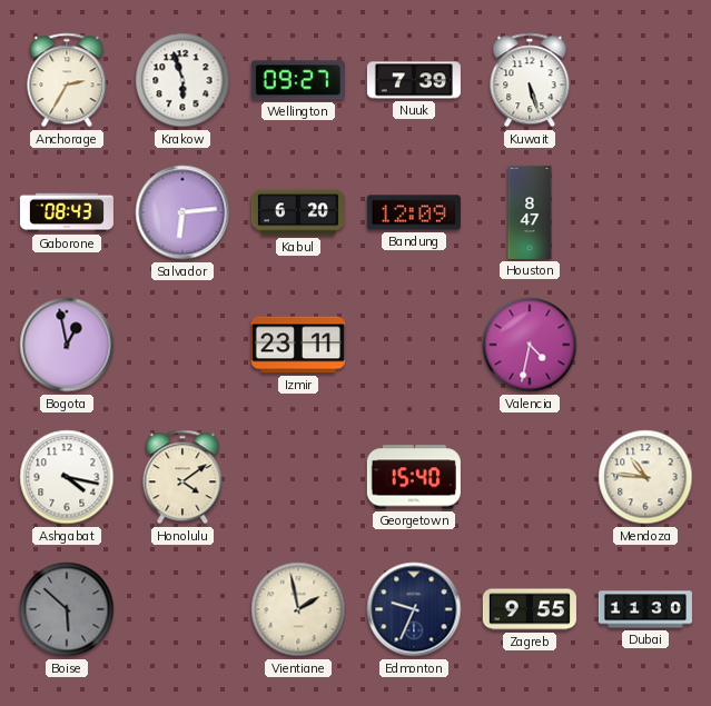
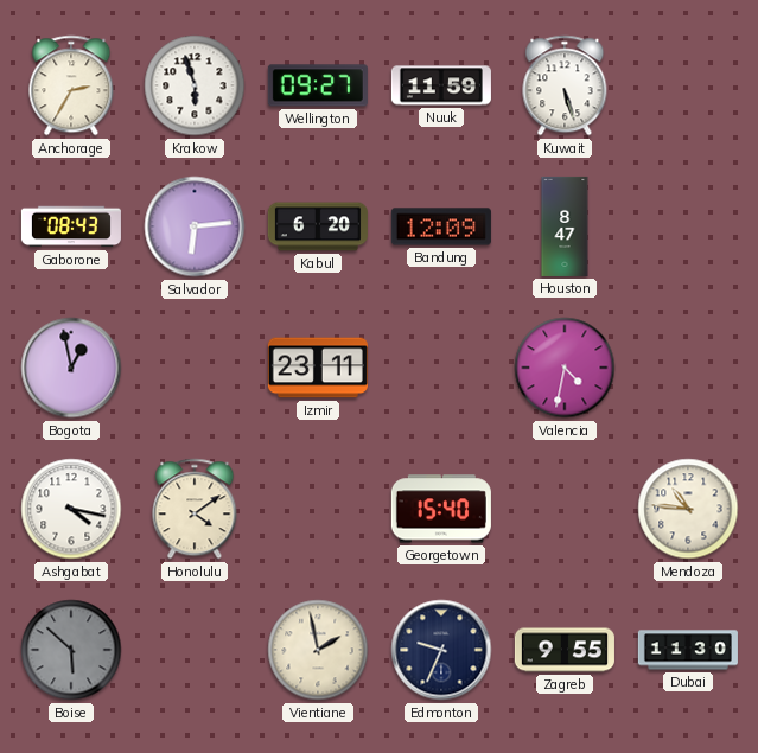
Nuuk: 7:39 -> 11:59 (441, 85)
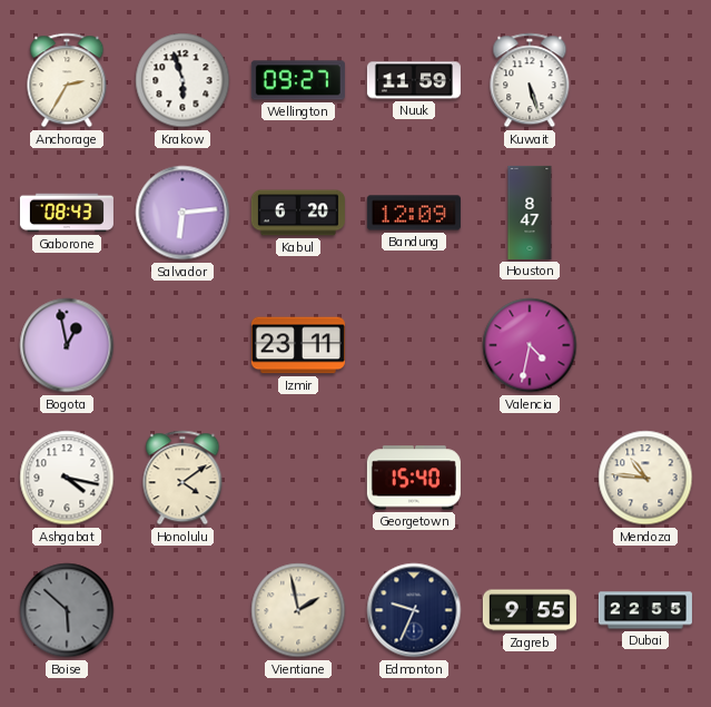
Dubai: 11:30 -> 22:55 (645, 610)
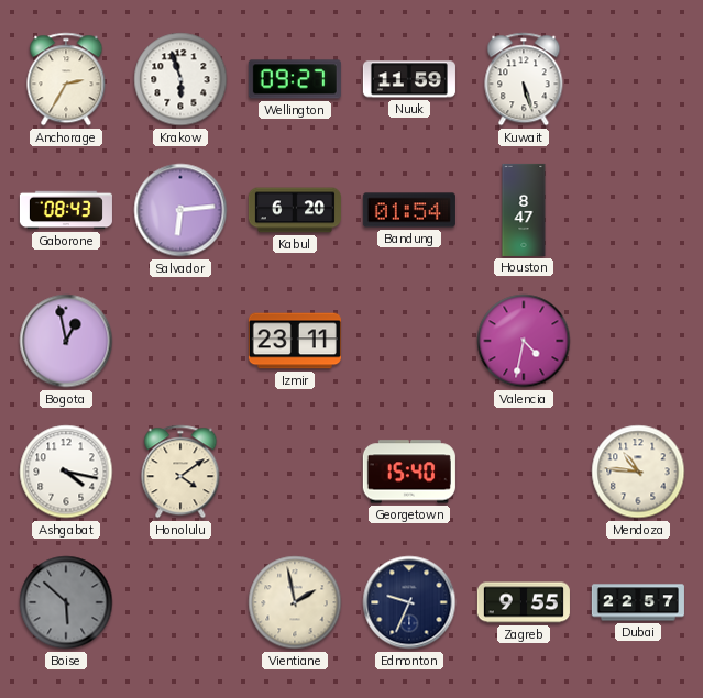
Bandung: 12:09 -> 01:54 (409, 210)
Dubai: 22:55 -> 22:57 (638, 602)
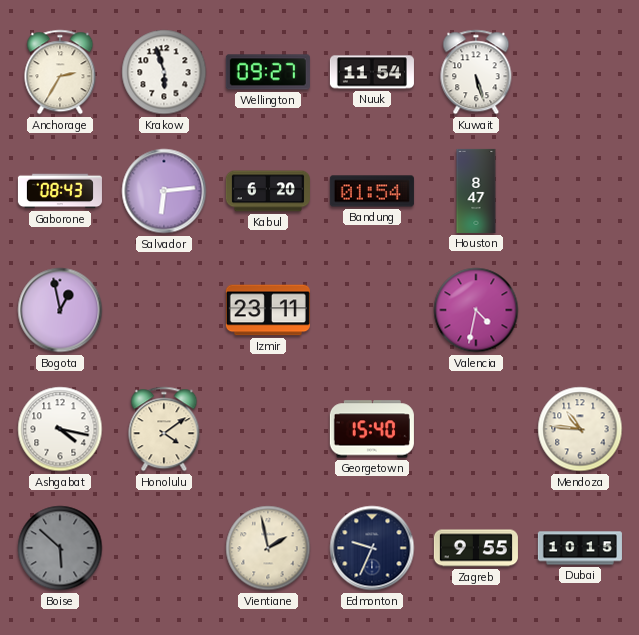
Nuuk: 11:59 -> 11:54 (372, 72)
Dubai: 22:57 -> 10:15 (580, 548)
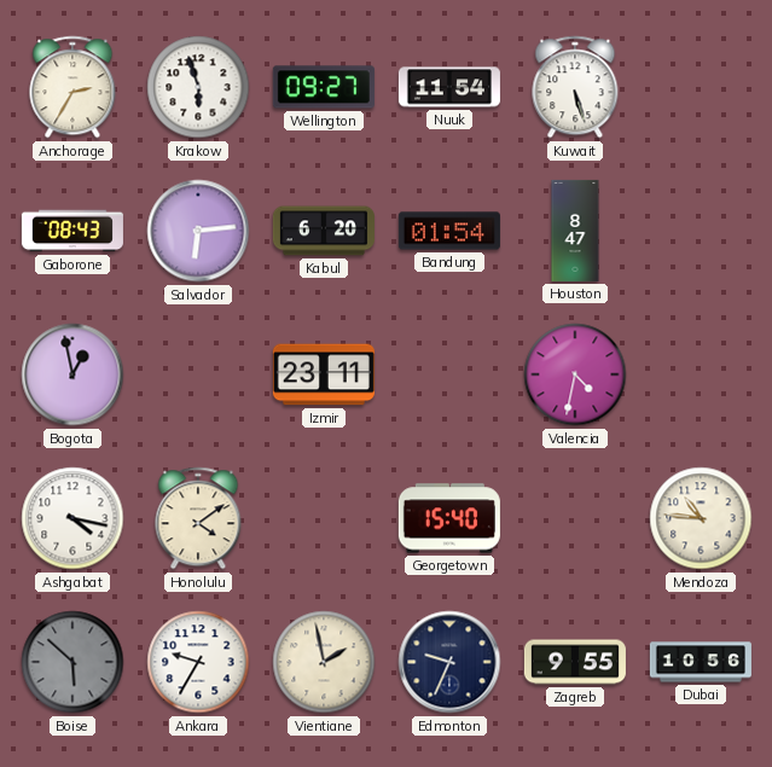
Ankara: none -> 9:35 (198, 662)
Dubai: 10:15 -> 10:56 (701, 662)
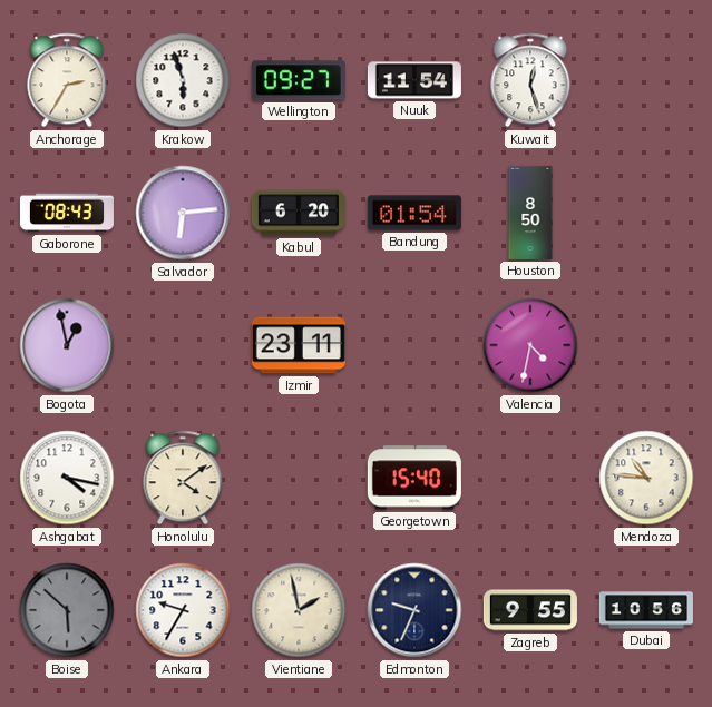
Kuwait: 5:27 -> 12:27 (530, 80)
Houston: 8:47 -> 8:50 (530, 213)
